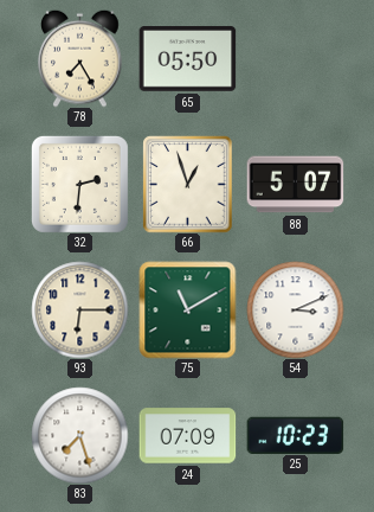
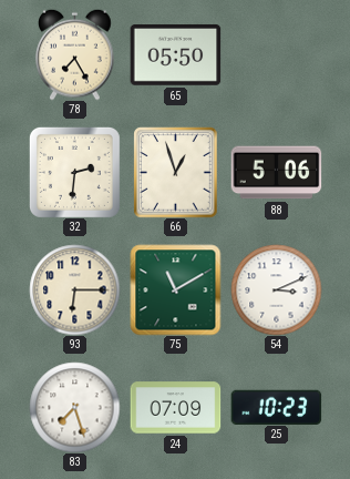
88: 5:07 -> 5:06 (276, 173)
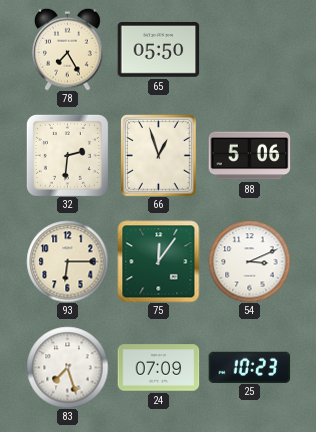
75: 11:10 -> 12:06 (158, 261)
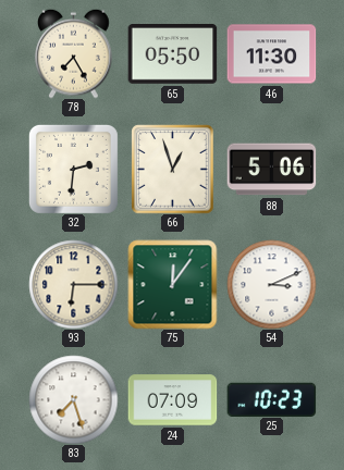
46: none -> 11:30 (271, 54)
